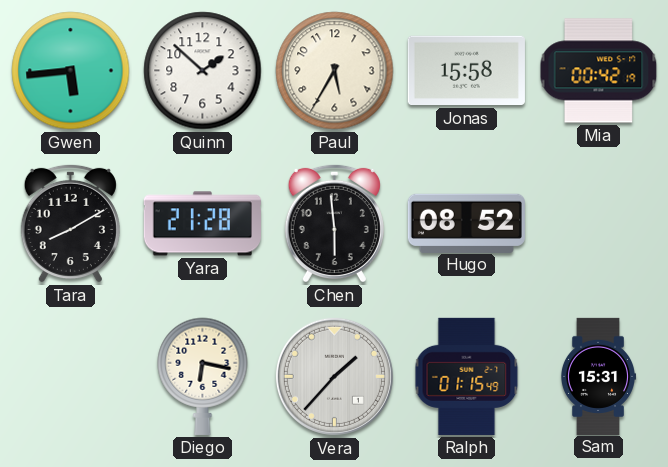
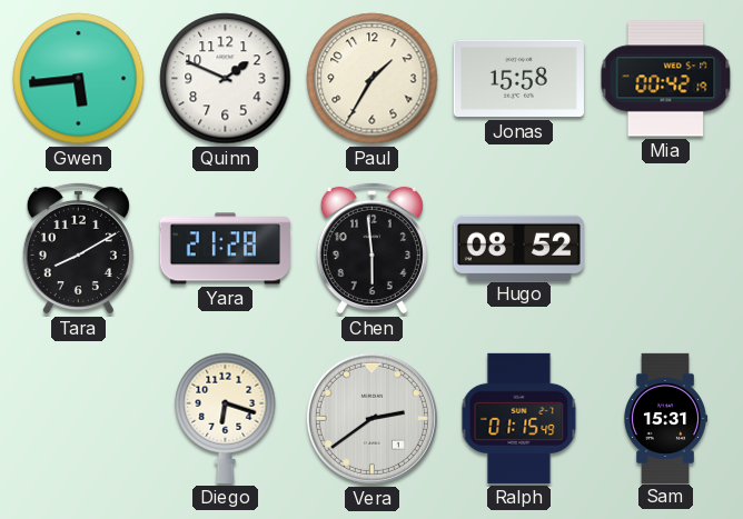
Quinn: 1:52 -> 1:49 (226, 79)
Paul: 5:35 -> 1:35 (373, 79)
Diego: 6:17 -> 6:18 (226, 418)
Vera: 1:37 -> 2:39 (371, 418)
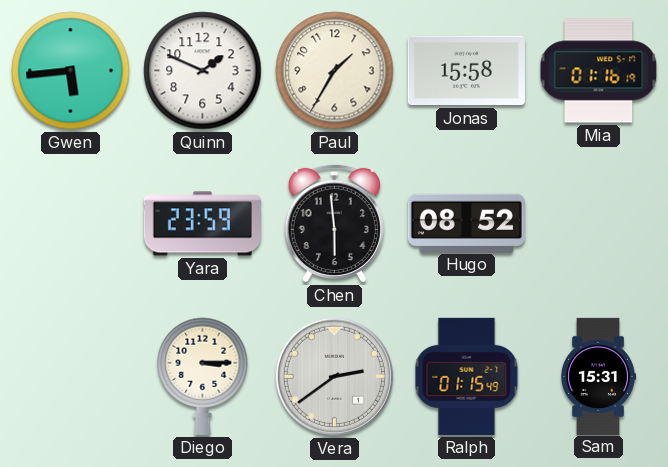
Mia: 00:42 -> 01:16 (599, 71)
Tara: 8:10 -> none (78, 248)
Yara: 21:28 -> 23:59 (202, 224)
Diego: 6:18 -> 3:15 (203, 376)
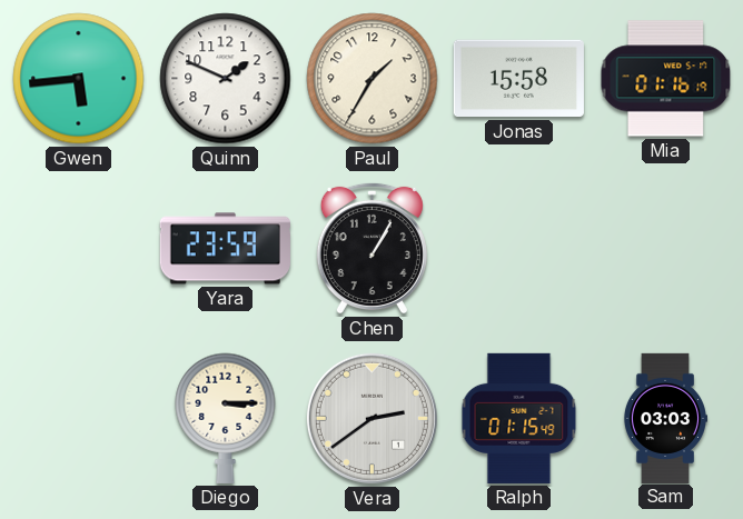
Chen: 5:59 -> 1:05 (371, 248)
Hugo: 08:52 -> none (466, 223)
Sam: 15:31 -> 03:03 (665, 418)
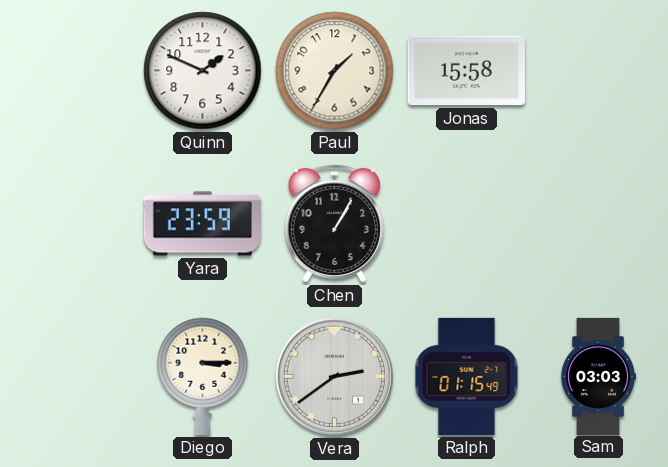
Gwen: 5:44 -> none (79, 79)
Mia: 01:16 -> none (666, 79)
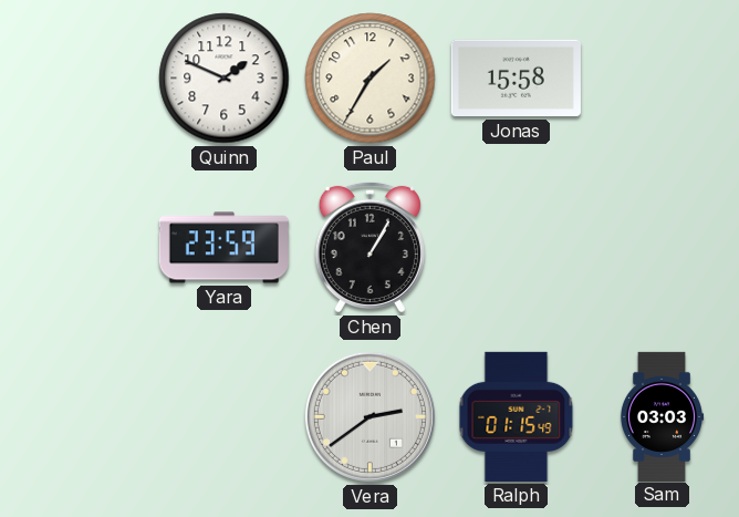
Diego: 3:15 -> none (203, 376)
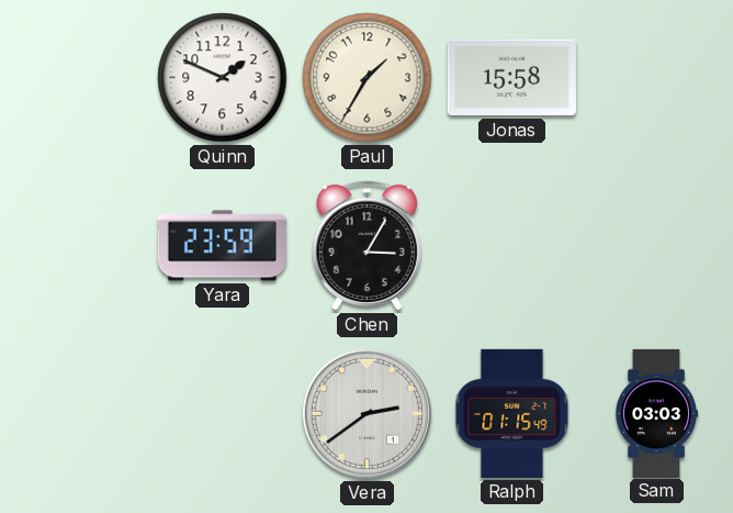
Chen: 1:05 -> 3:05 (366, 245)
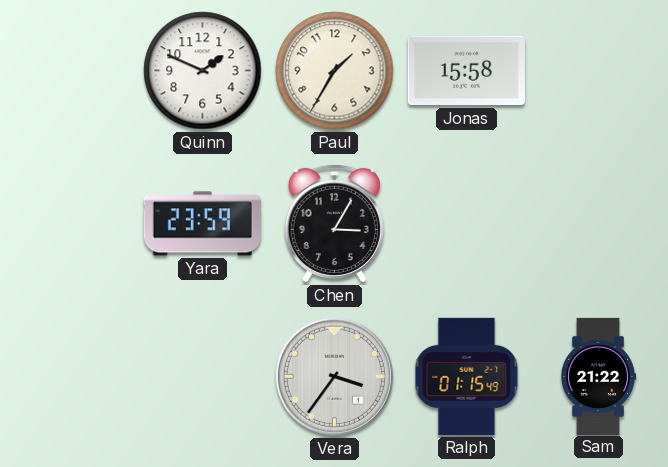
Vera: 2:39 -> 3:36 (334, 376)
Sam: 03:03 -> 21:22 (598, 376)
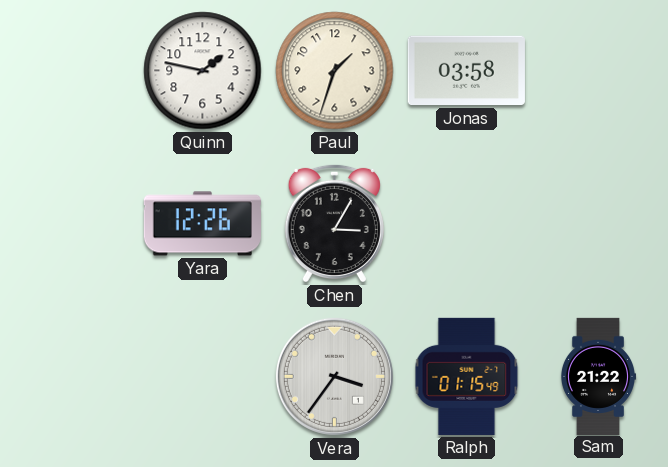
Quinn: 1:49 -> 1:47 (203, 71)
Paul: 1:35 -> 1:33 (335, 71)
Jonas: 15:58 -> 03:58 (466, 71)
Yara: 23:59 -> 12:26 (202, 224)
